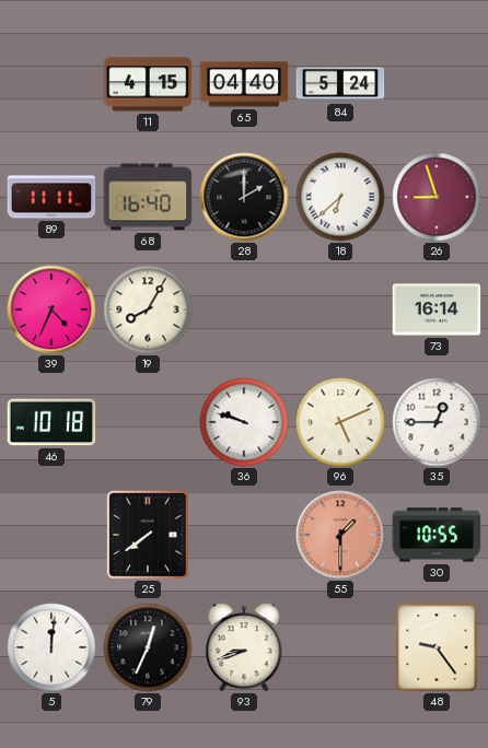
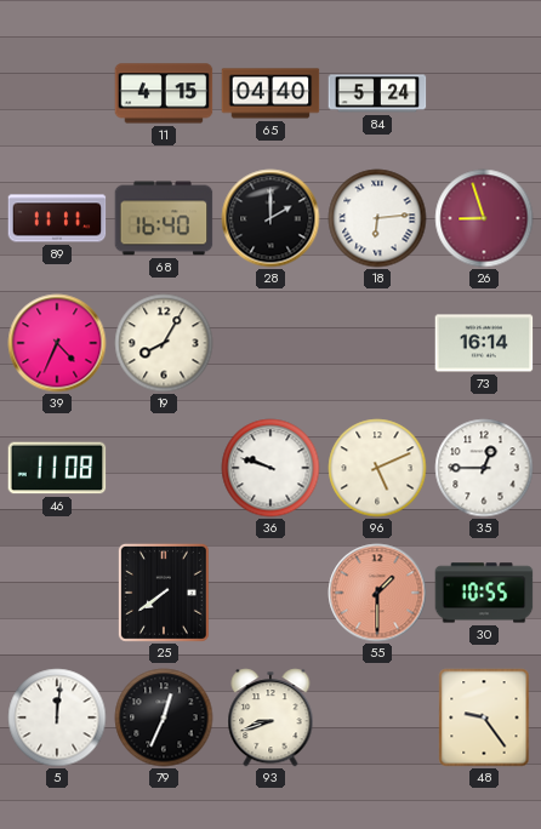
18: 6:38 -> 6:14 (377, 218)
46: 10:18 -> 11:08 (57, 468)
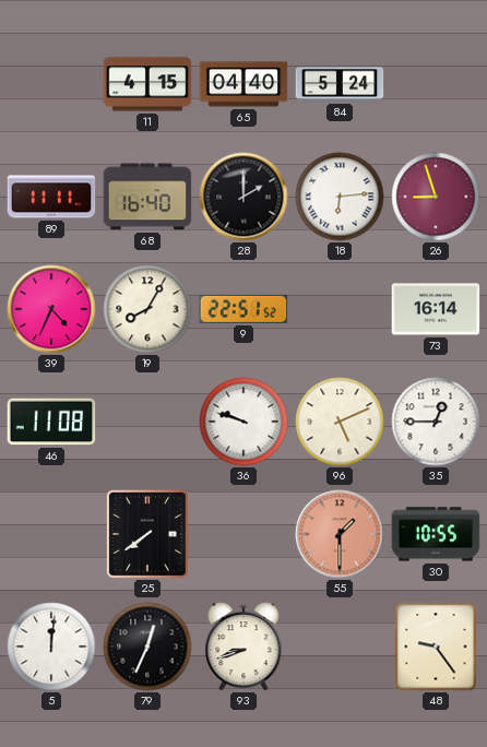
9: none -> 22:51 (243, 309)
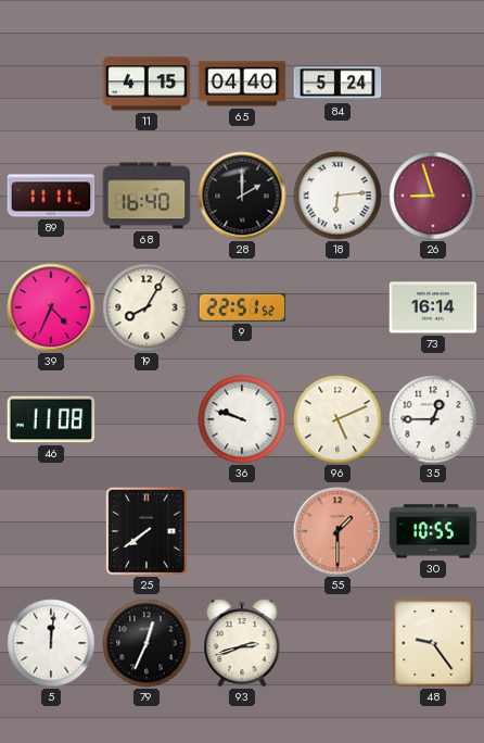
93: 8:42 -> 2:42 (242, 643)
